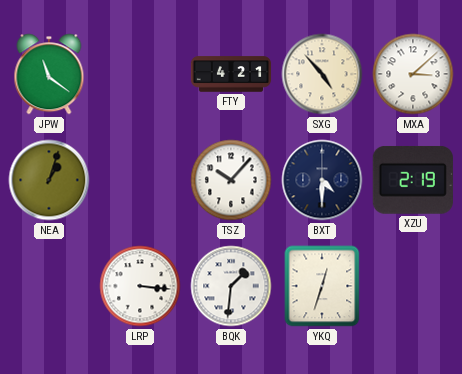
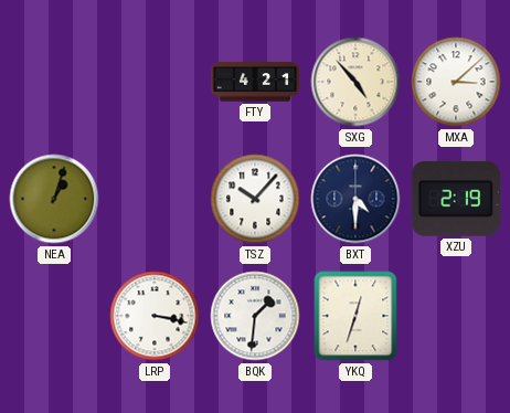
JPW: 11:21 -> none (49, 74)
LRP: 3:16 -> 3:17 (155, 316)
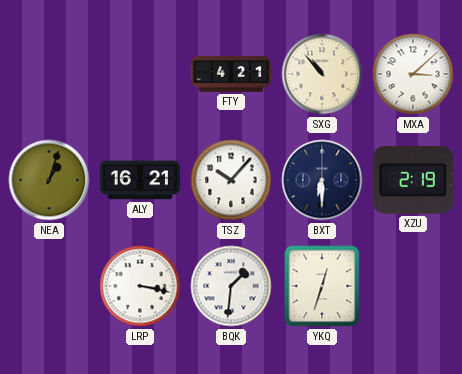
SXG: 4:53 -> 10:53 (322, 74)
ALY: none -> 16:21 (139, 180)
BXT: 4:30 -> 6:30 (322, 180)
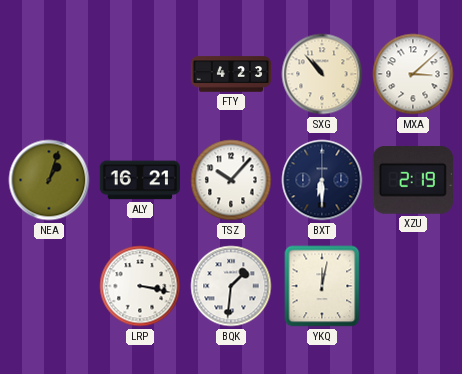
FTY: 4:21 -> 4:23 (231, 74)
YKQ: 12:33 -> 12:02 (322, 286)
